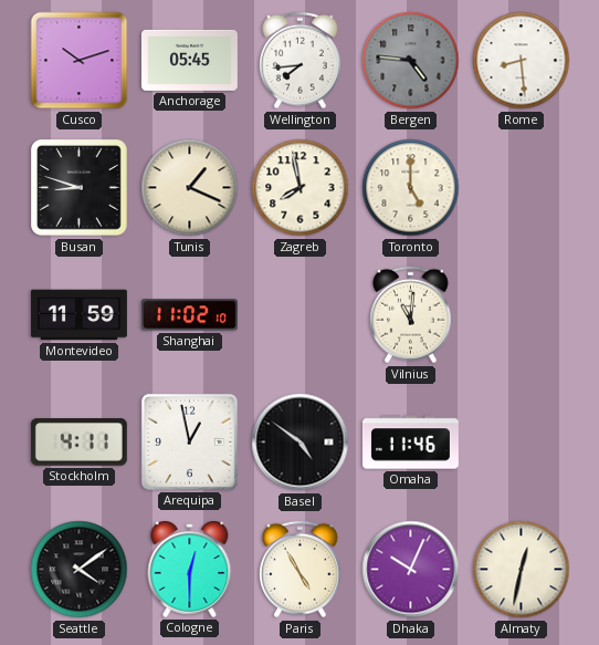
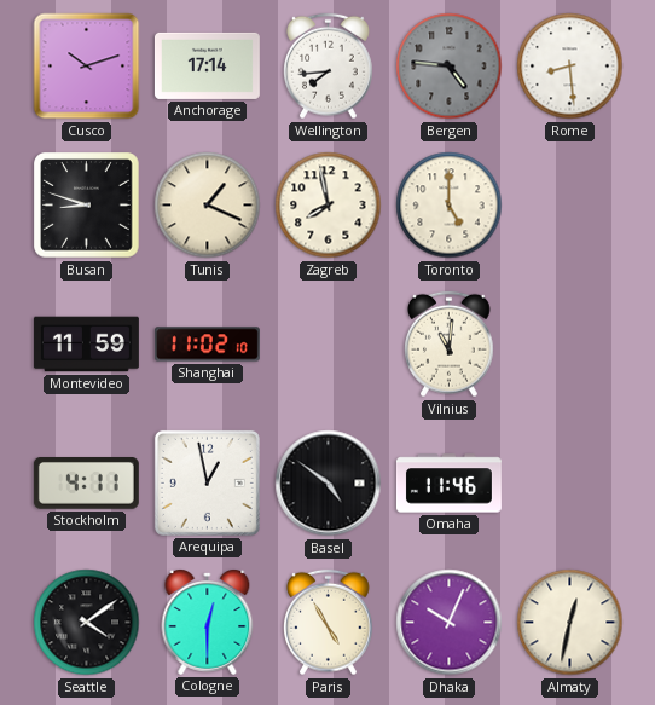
Anchorage: 05:45 -> 17:14 (207, 65)
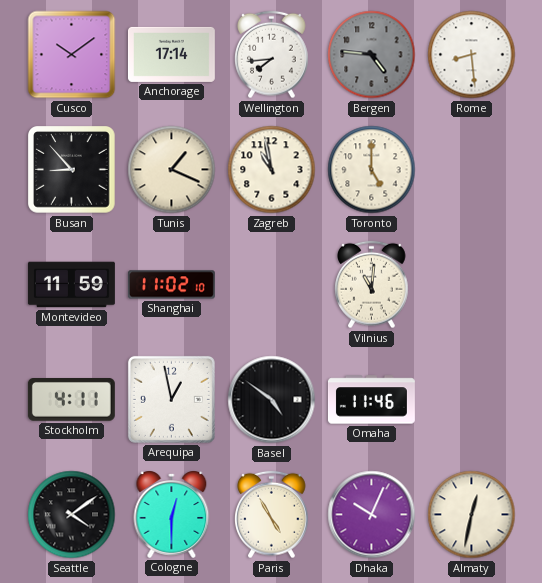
Cusco: 10:12 -> 10:09 (72, 55)
Busan: 8:48 -> 8:53 (72, 170)
Zagreb: 7:58 -> 10:58 (272, 170)
